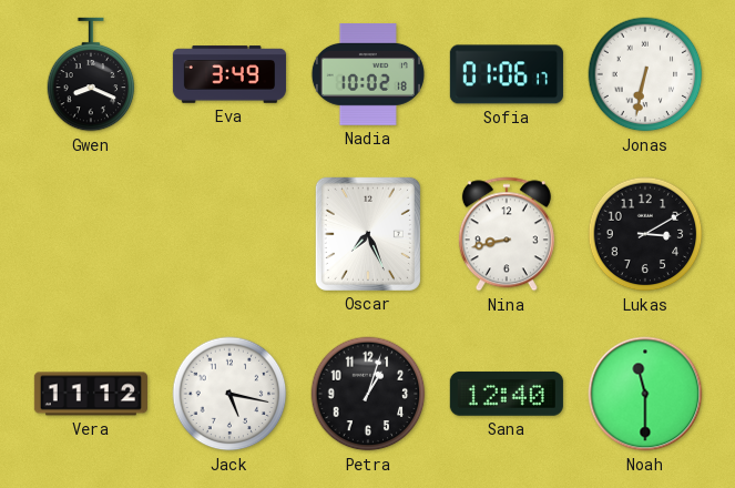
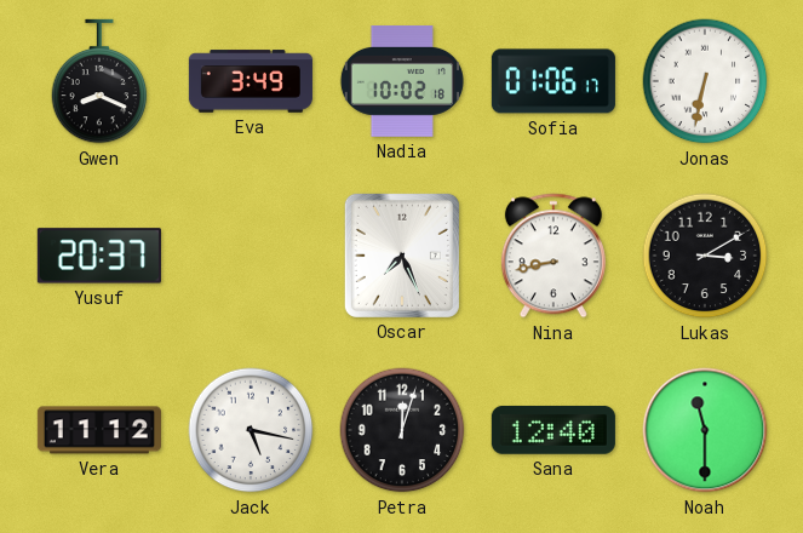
Yusuf: none -> 20:37 (99, 256)
Petra: 1:03 -> 12:03 (402, 430)
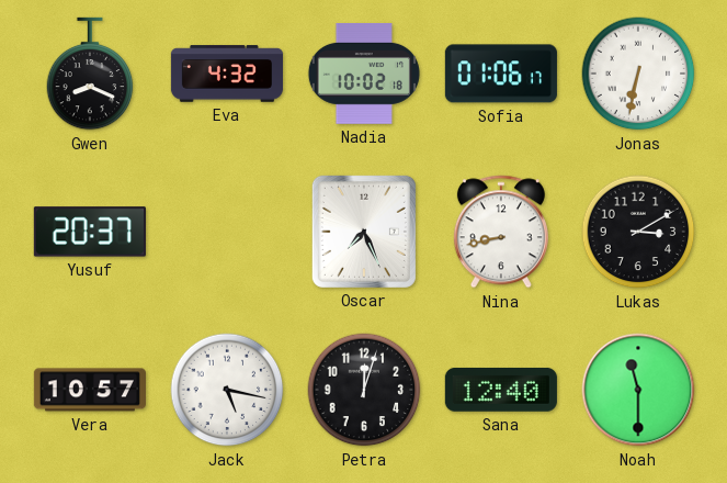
Eva: 3:49 -> 4:32 (227, 74)
Vera: 11:12 -> 10:57 (90, 390)
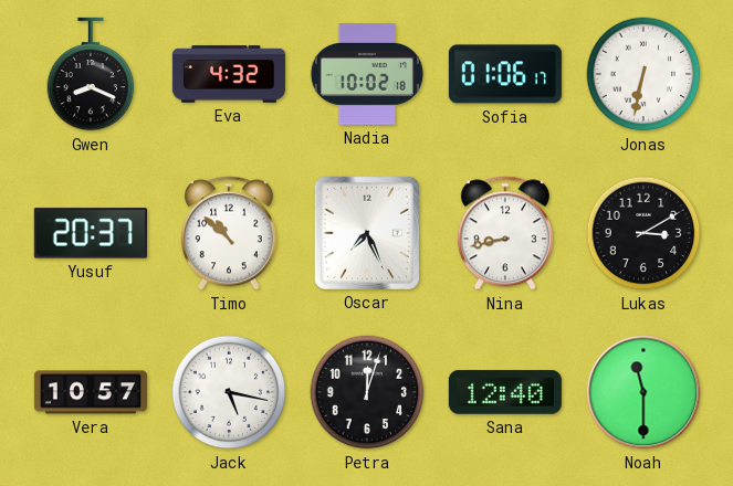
Timo: none -> 10:52 (229, 233)
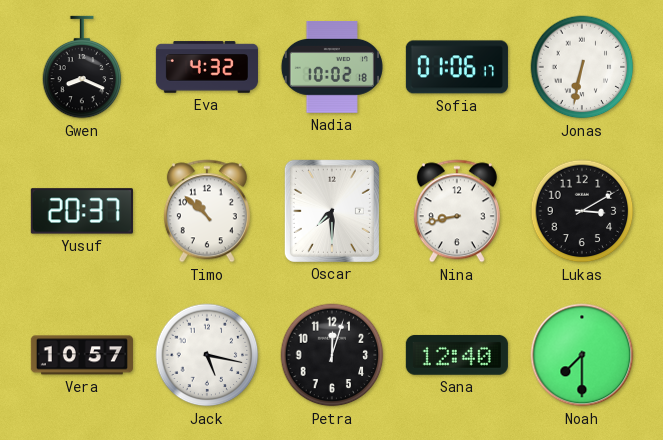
Oscar: 7:26 -> 7:30 (332, 211)
Noah: 11:30 -> 7:30 (582, 355)
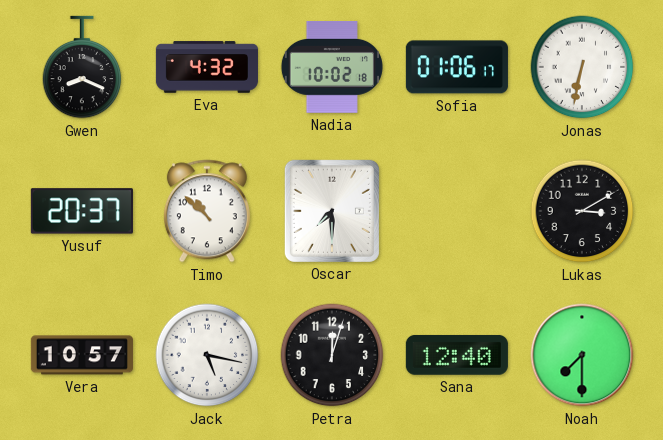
Nina: 8:43 -> none (457, 211)
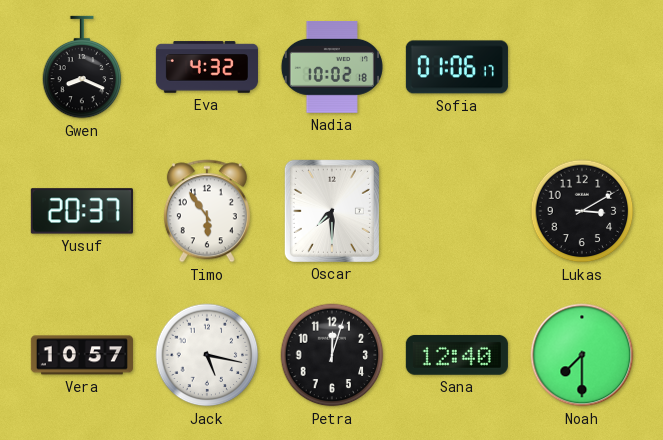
Jonas: 6:32 -> none (582, 67)
Timo: 10:52 -> 5:54 (207, 211)
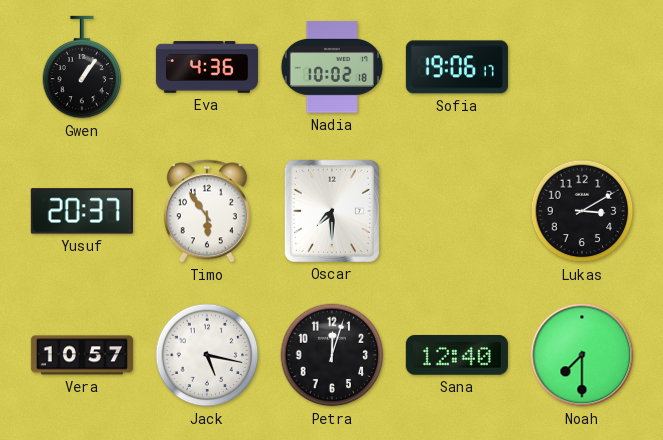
Gwen: 8:19 -> 1:06 (82, 67)
Eva: 4:32 -> 4:36 (207, 67)
Sofia: 01:06 -> 19:06 (457, 67)
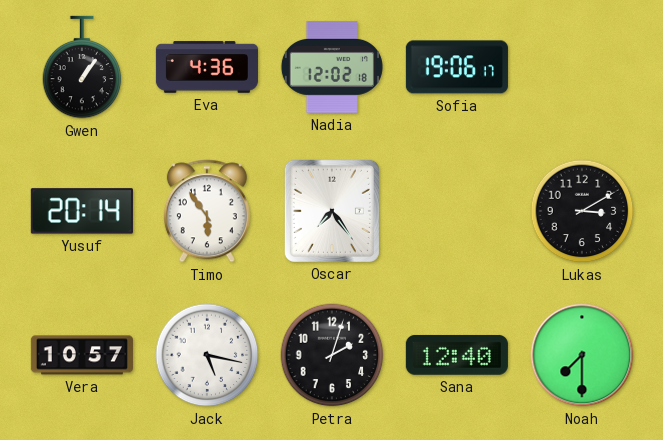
Nadia: 10:02 -> 12:02 (332, 68)
Yusuf: 20:37 -> 20:14 (82, 211)
Oscar: 7:30 -> 7:24 (332, 211)
Petra: 12:03 -> 2:03 (332, 355)
